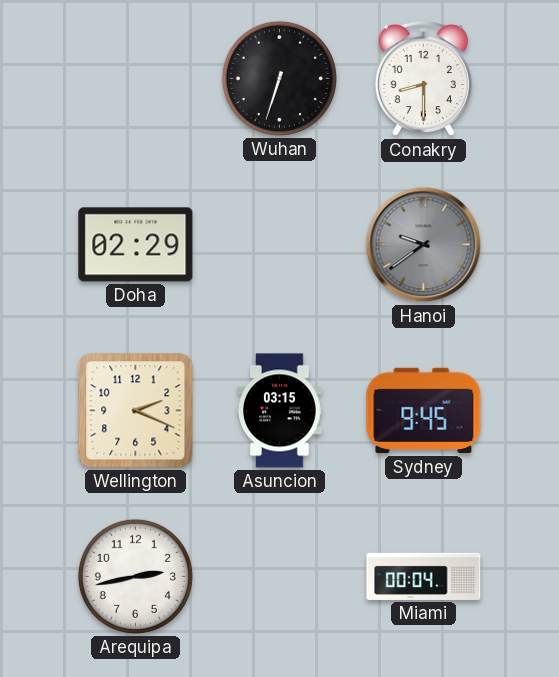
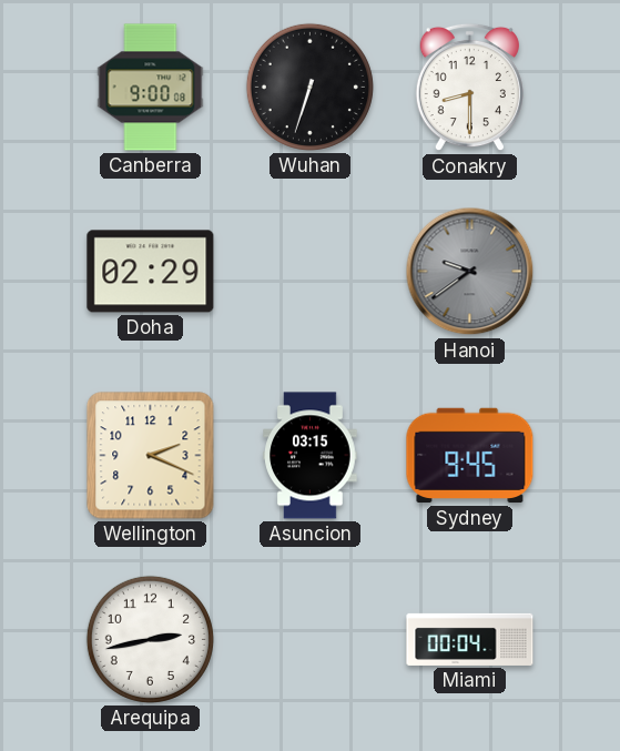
Canberra: none -> 9:00 (151, 88)
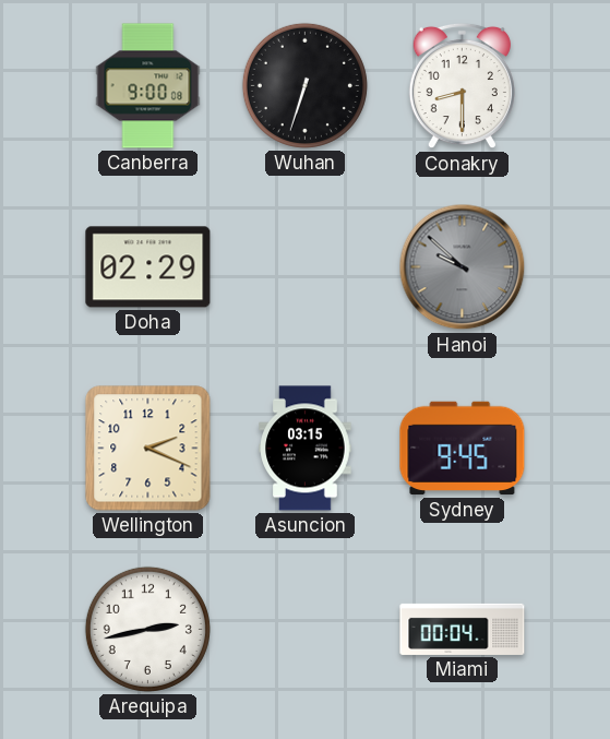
Hanoi: 9:39 -> 9:52 (463, 267)
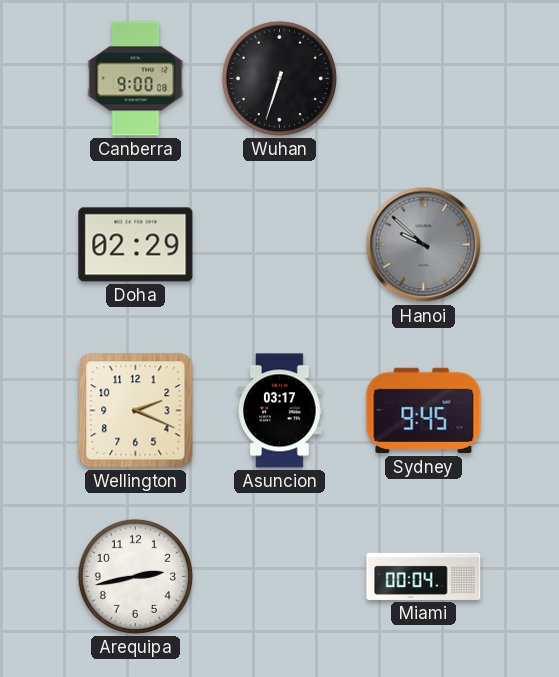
Conakry: 8:30 -> none (462, 86)
Asuncion: 03:15 -> 03:17 (280, 411)
